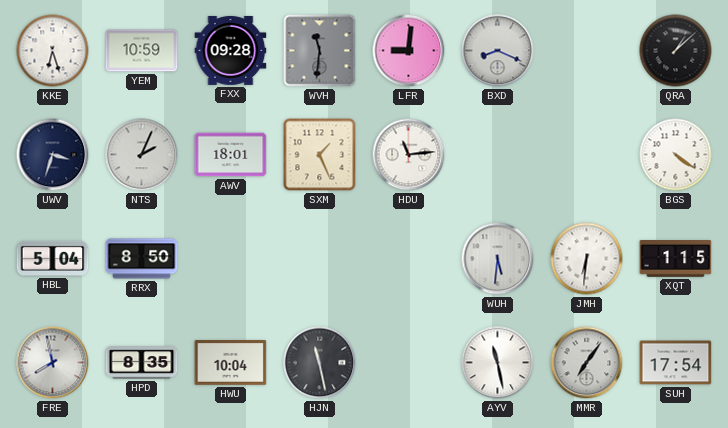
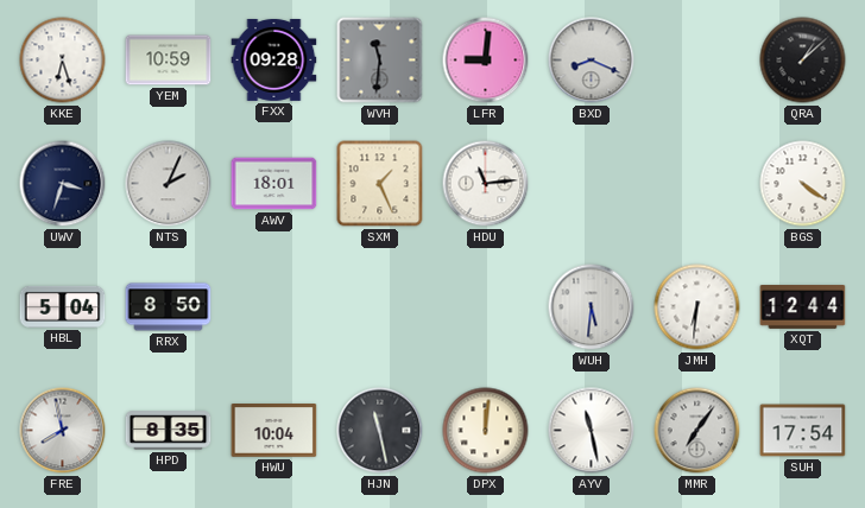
XQT: 1:15 -> 12:44 (803, 307)
DPX: none -> 12:01 (486, 431)
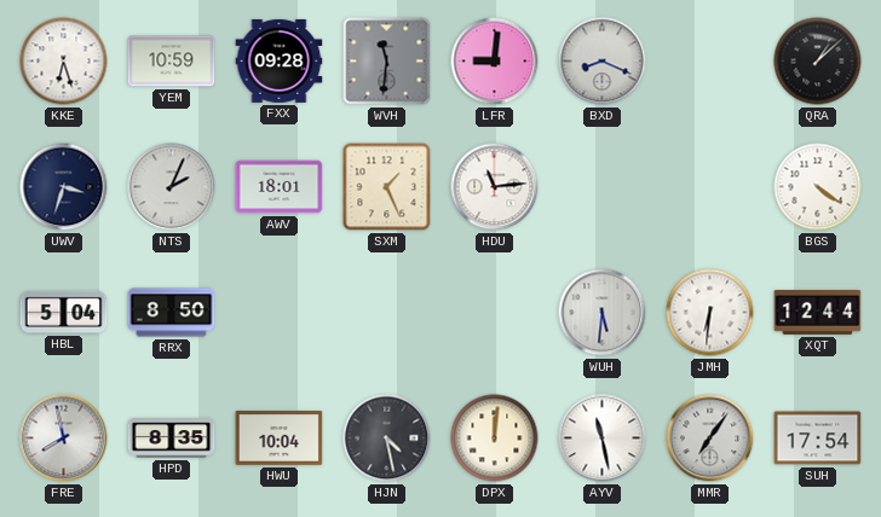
HJN: 11:28 -> 4:28 (387, 438)
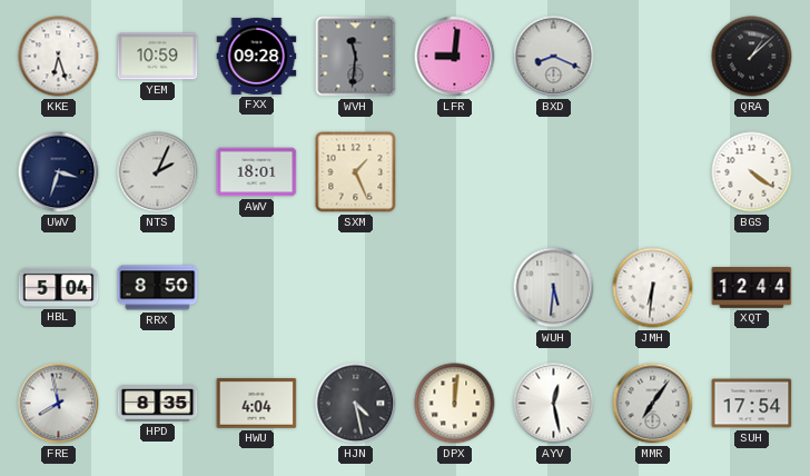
HDU: 11:14 -> none (495, 187)
HWU: 10:04 -> 4:04 (257, 404)
AYV: 11:28 -> 12:28 (554, 404)
